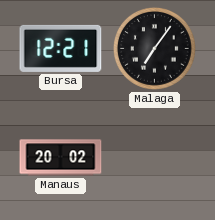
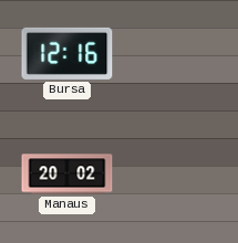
Bursa: 12:21 -> 12:16 (68, 53)
Malaga: 7:06 -> none (154, 48)
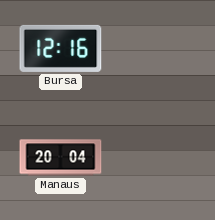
Manaus: 20:02 -> 20:04 (61, 158)
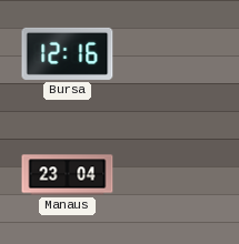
Manaus: 20:04 -> 23:04 (68, 175)
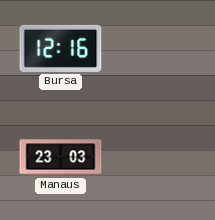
Manaus: 23:04 -> 23:03 (61, 158)
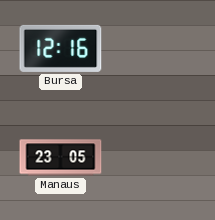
Manaus: 23:03 -> 23:05 (61, 158)
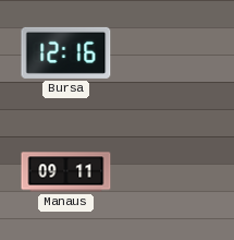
Manaus: 23:05 -> 09:11 (66, 172)
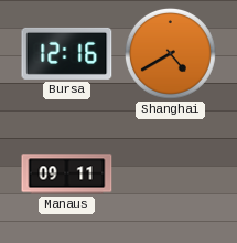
Shanghai: none -> 4:40 (170, 53)
